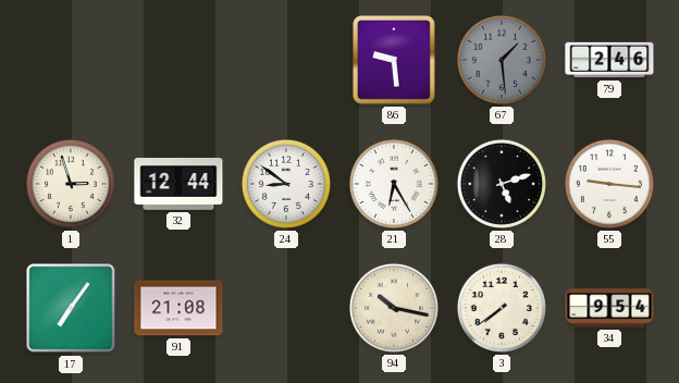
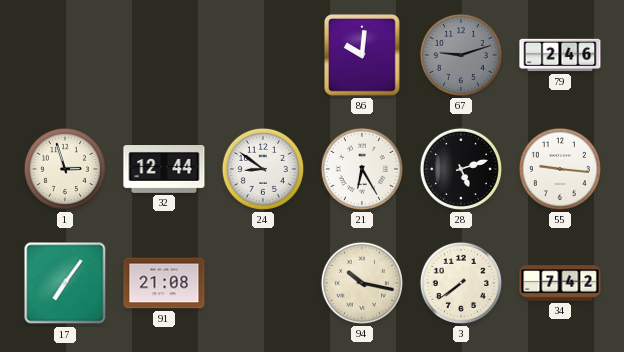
86: 9:29 -> 10:01 (363, 56)
67: 1:29 -> 9:12 (461, 55)
34: 9:54 -> 7:42 (560, 283)
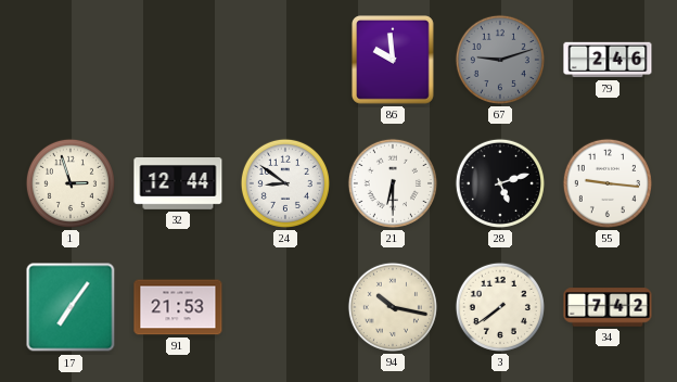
86: 10:01 -> 9:59 (394, 61)
21: 6:25 -> 6:30 (393, 183)
91: 21:08 -> 21:53 (178, 307)
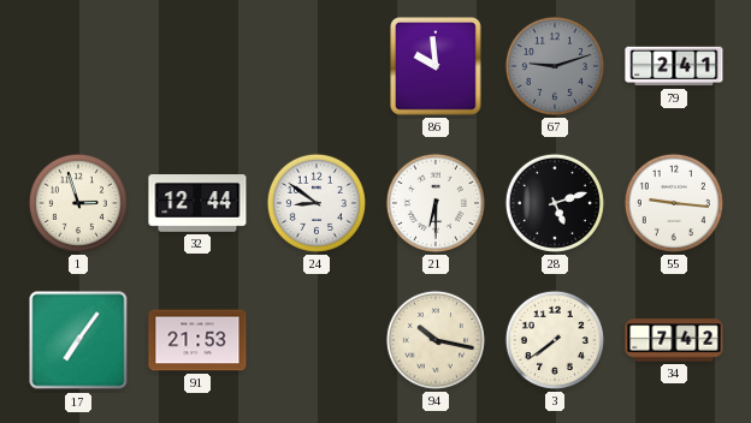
79: 2:46 -> 2:41 (674, 66)
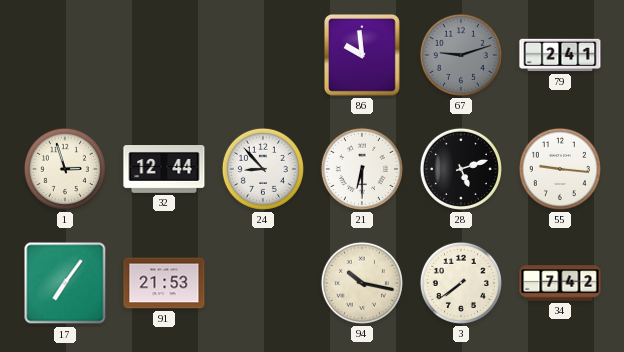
24: 8:51 -> 8:53 (263, 169)
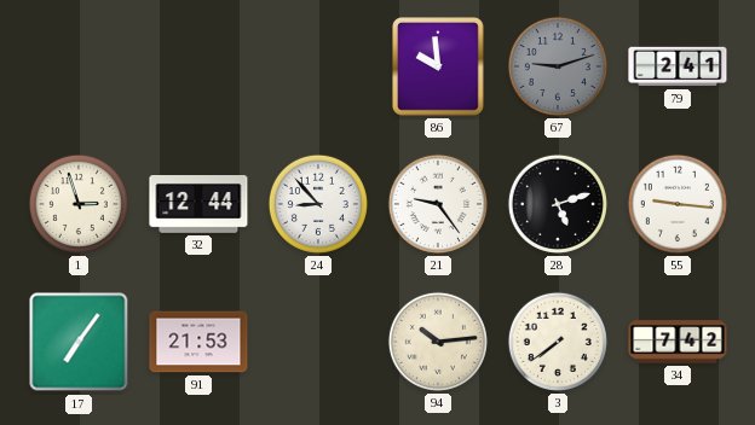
21: 6:30 -> 9:24 (438, 204)
94: 10:17 -> 10:14 (438, 342)
